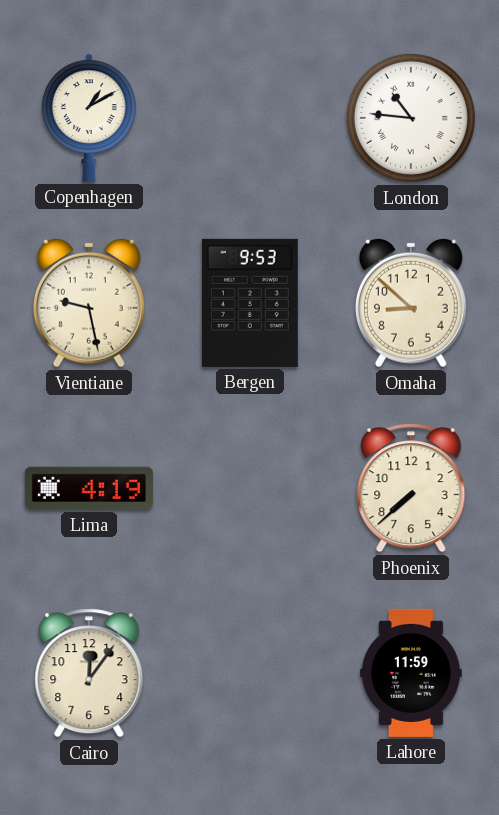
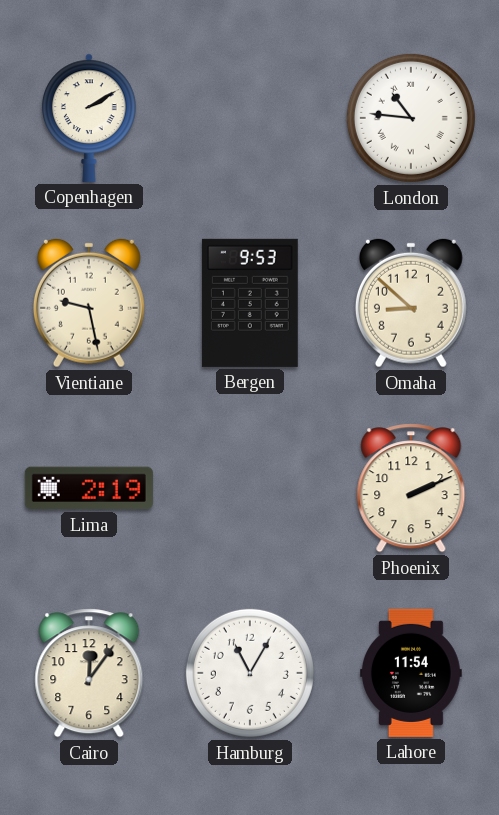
Copenhagen: 1:10 -> 2:10 (89, 118)
Lima: 4:19 -> 2:19 (89, 488)
Phoenix: 7:38 -> 2:11 (411, 488)
Hamburg: none -> 11:05 (250, 673)
Lahore: 11:59 -> 11:54 (411, 673)
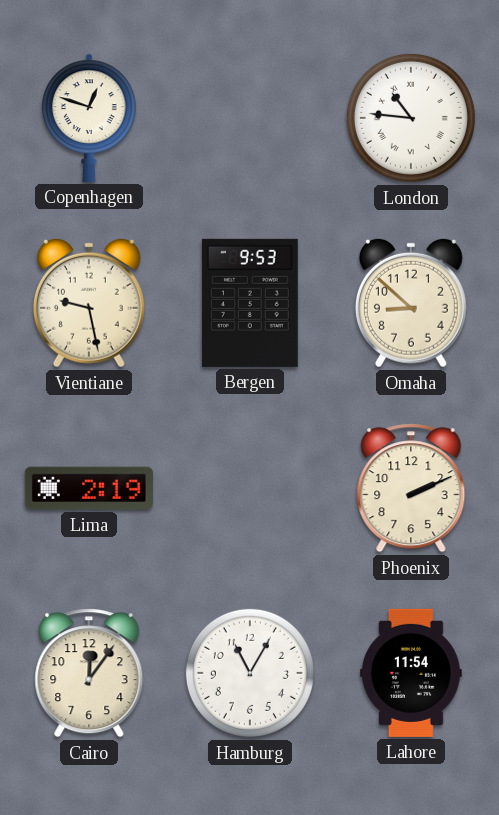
Copenhagen: 2:10 -> 12:48 (89, 118)
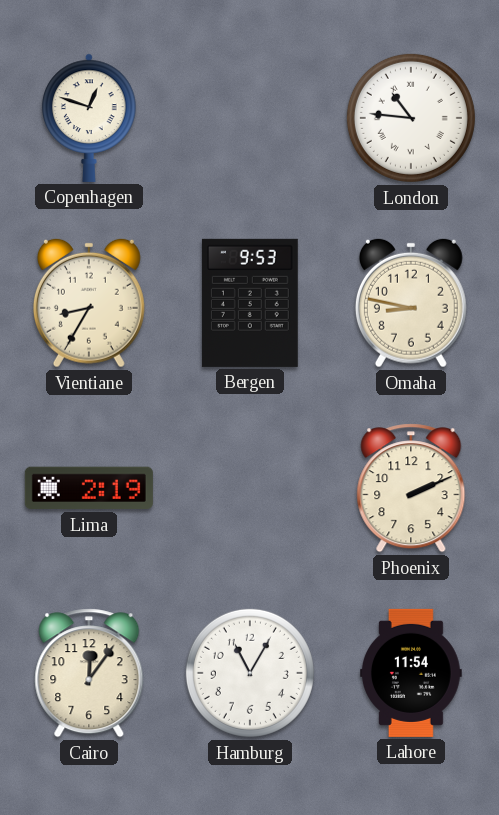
Vientiane: 9:28 -> 8:35 (89, 303)
Omaha: 8:52 -> 8:47 (411, 303)
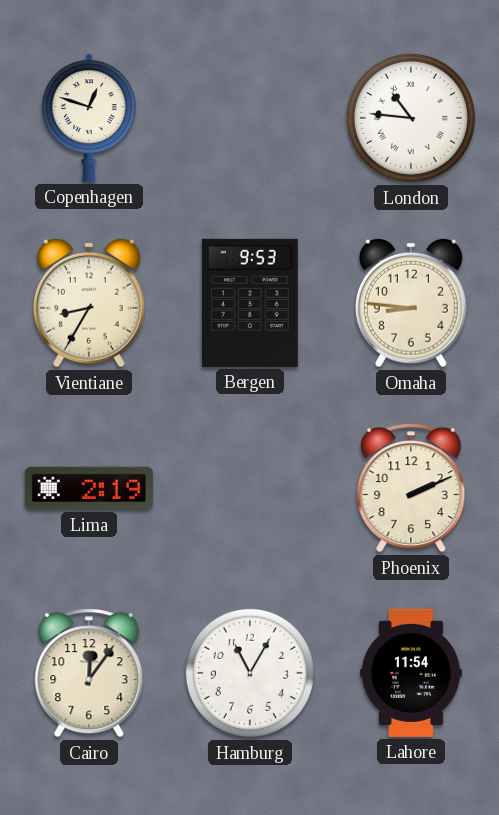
Omaha: 8:47 -> 8:46 (411, 303)
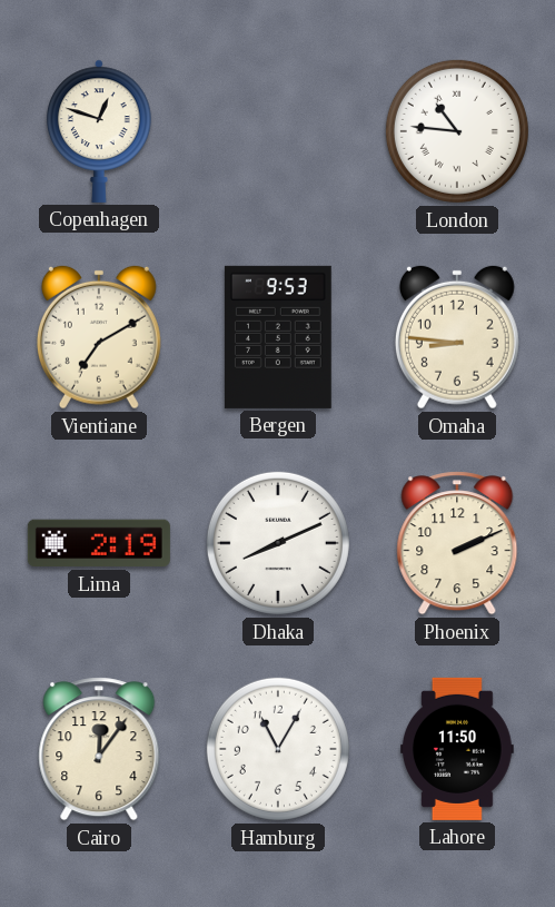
Vientiane: 8:35 -> 7:10 (99, 337)
Dhaka: none -> 8:11 (278, 543)
Lahore: 11:54 -> 11:50 (457, 749)
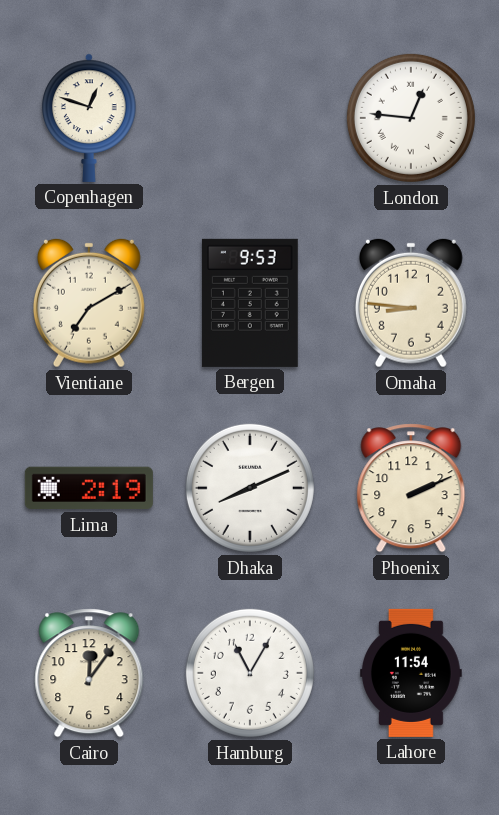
London: 10:46 -> 12:46 (411, 118)
Lahore: 11:50 -> 11:54 (411, 673)
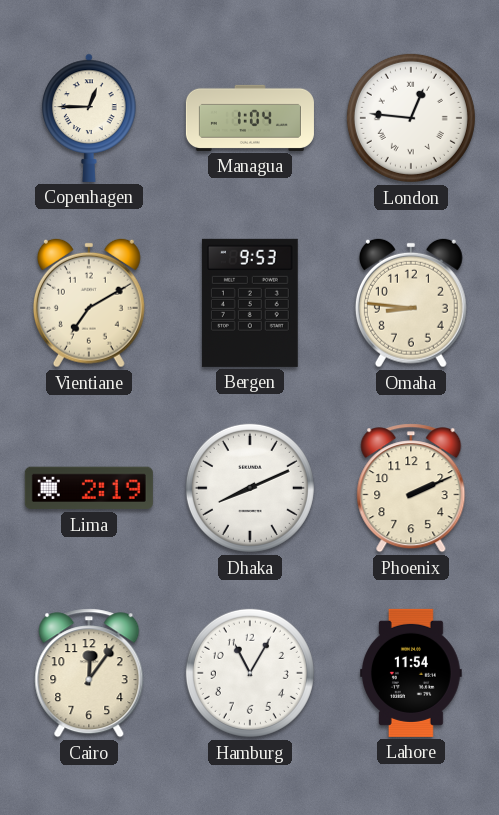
Copenhagen: 12:48 -> 12:45 (89, 118)
Managua: none -> 1:04 (250, 118)
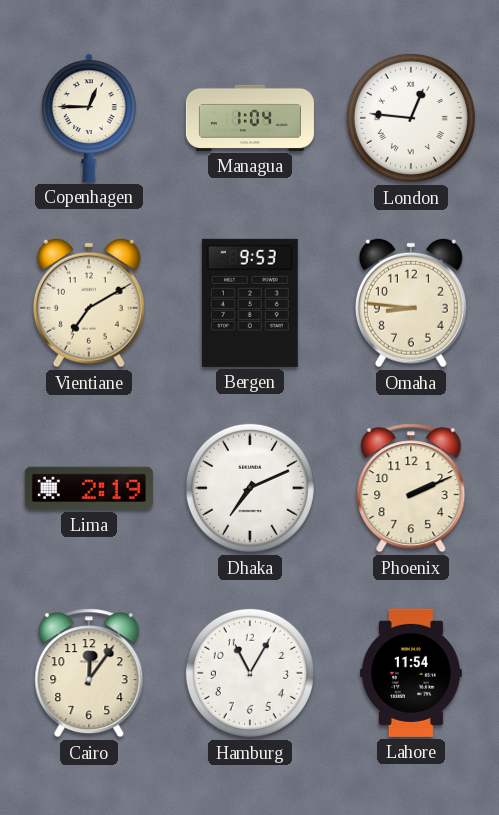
Dhaka: 8:11 -> 7:11 (250, 488)
